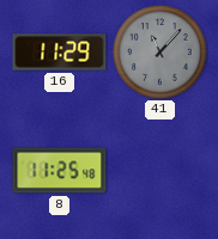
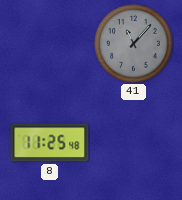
16: 11:29 -> none (60, 53)
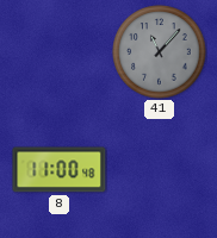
8: 11:25 -> 11:00 (60, 170)
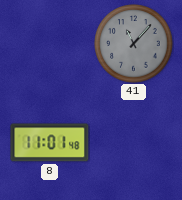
8: 11:00 -> 11:01 (50, 143)
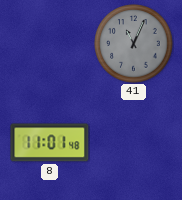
41: 11:07 -> 11:04 (134, 44)
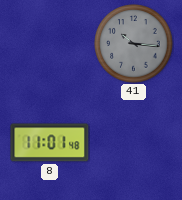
41: 11:04 -> 10:16 (134, 44)
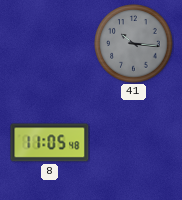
8: 11:01 -> 11:05 (50, 143)
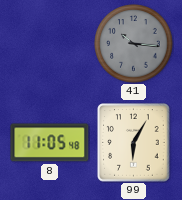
99: none -> 6:05 (134, 143)
